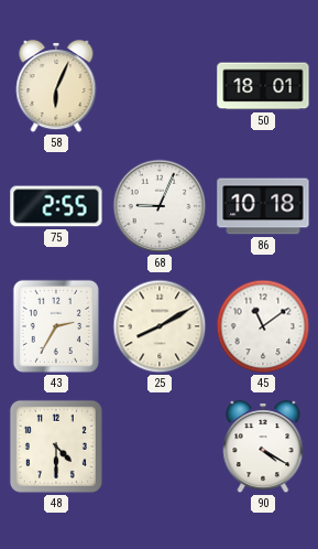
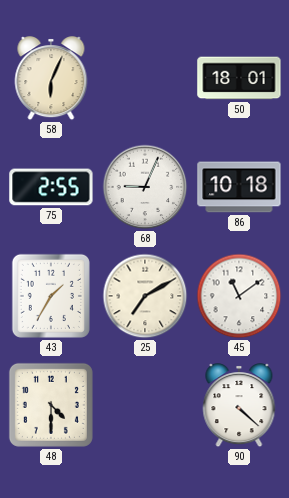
43: 2:35 -> 1:35 (51, 296)
25: 8:10 -> 7:10 (145, 296)
90: 4:20 -> 4:22 (239, 406)
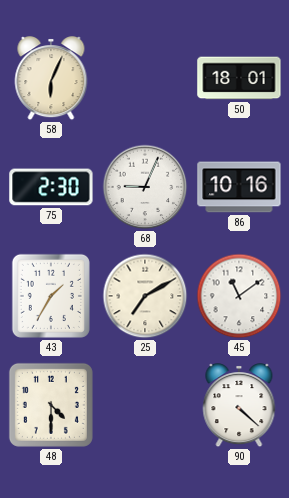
75: 2:55 -> 2:30 (51, 187)
86: 10:18 -> 10:16 (239, 187)
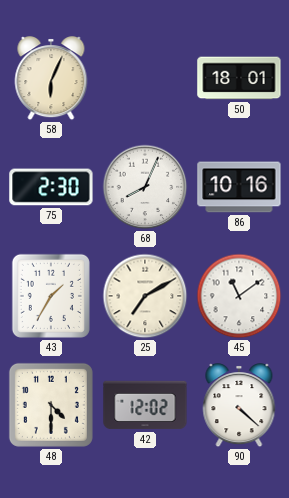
68: 9:04 -> 8:04 (145, 187)
42: none -> 12:02 (145, 405)
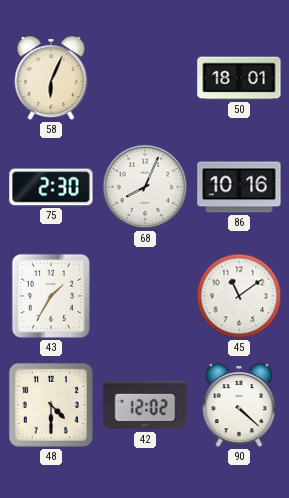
25: 7:10 -> none (145, 296)
